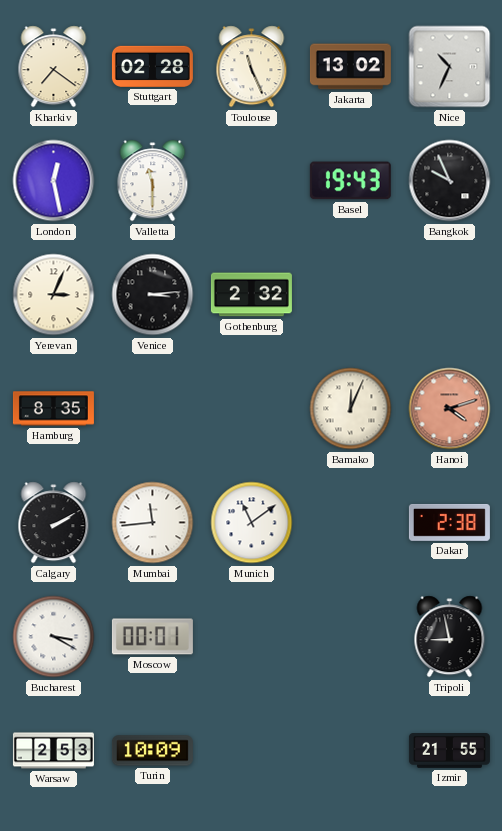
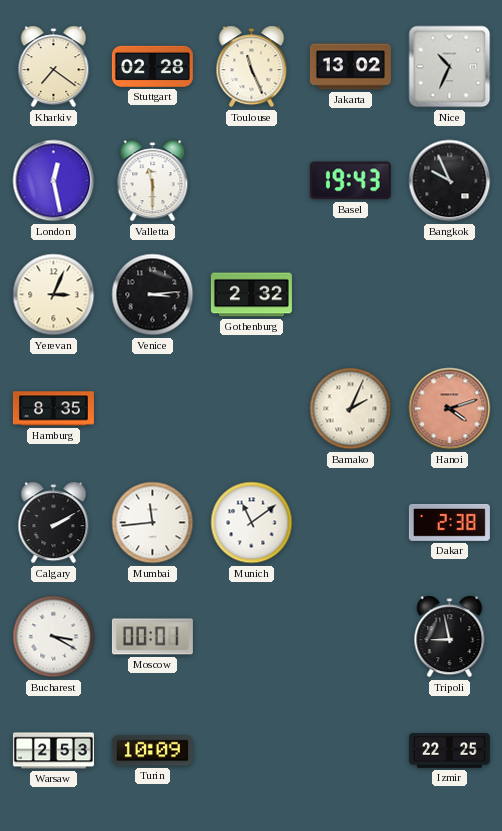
Bamako: 12:04 -> 2:04 (351, 409)
Izmir: 21:55 -> 22:25 (449, 751)
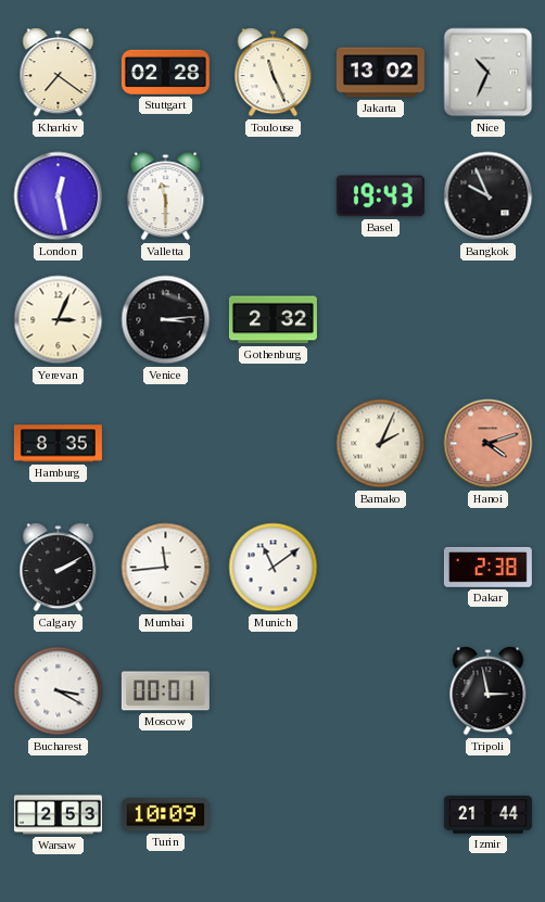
Tripoli: 8:58 -> 2:58 (489, 691)
Izmir: 22:25 -> 21:44 (487, 815)
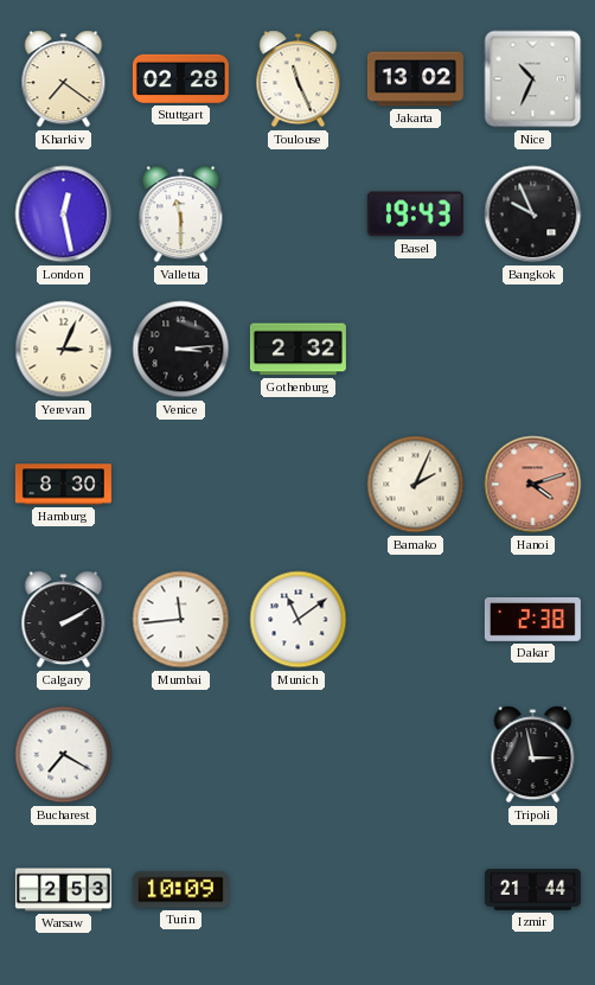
Hamburg: 8:35 -> 8:30 (63, 485)
Bucharest: 3:20 -> 7:20 (64, 755)
Moscow: 00:01 -> none (165, 691)
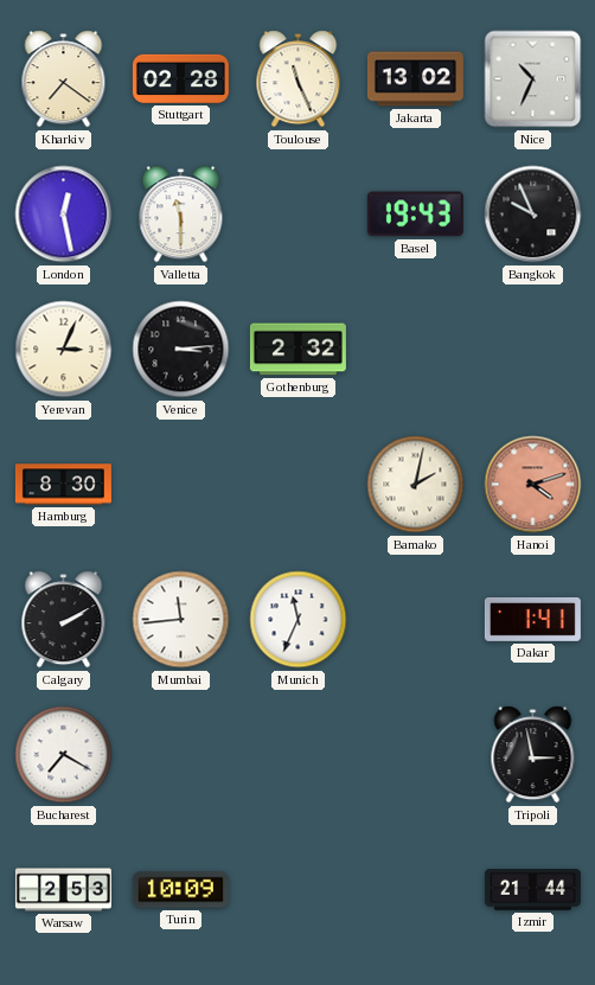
Bamako: 2:04 -> 2:02 (416, 485)
Munich: 11:09 -> 11:34 (299, 620)
Dakar: 2:38 -> 1:41 (532, 619)
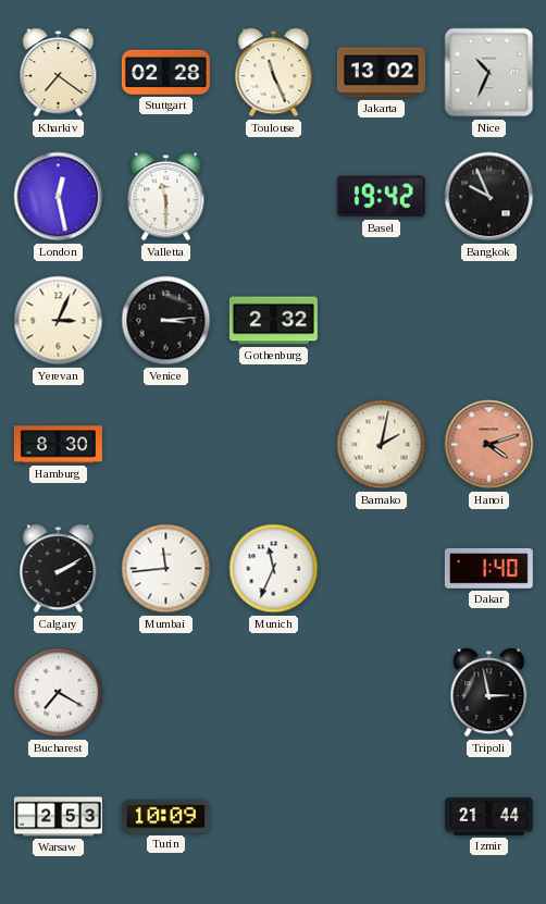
Basel: 19:43 -> 19:42 (381, 197)
Dakar: 1:41 -> 1:40 (488, 568)
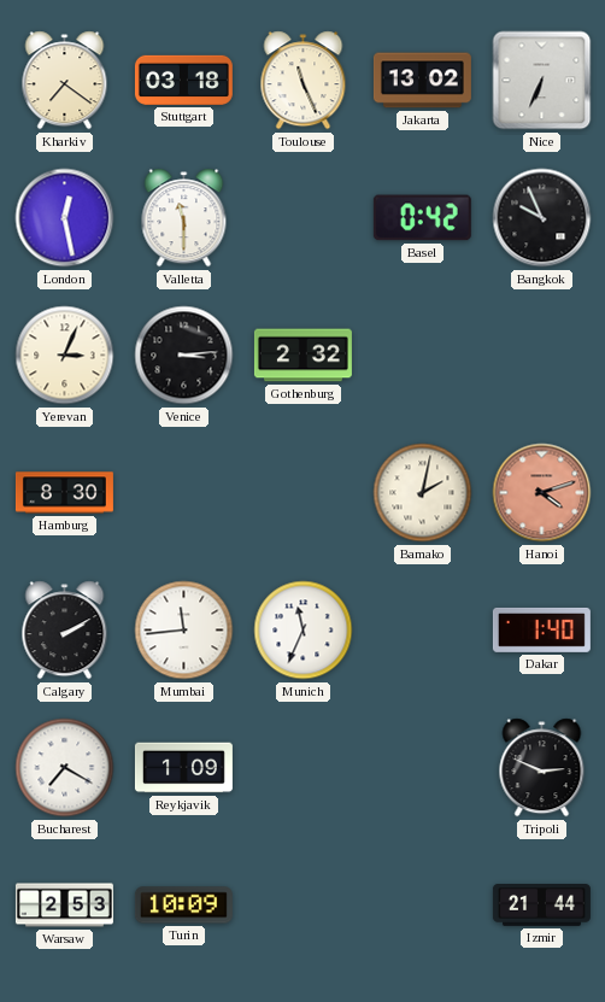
Stuttgart: 02:28 -> 03:18 (183, 80)
Nice: 10:34 -> 6:34 (542, 81)
Basel: 19:42 -> 0:42 (422, 218)
Reykjavik: none -> 1:09 (183, 768)
Tripoli: 2:58 -> 2:49 (542, 768)
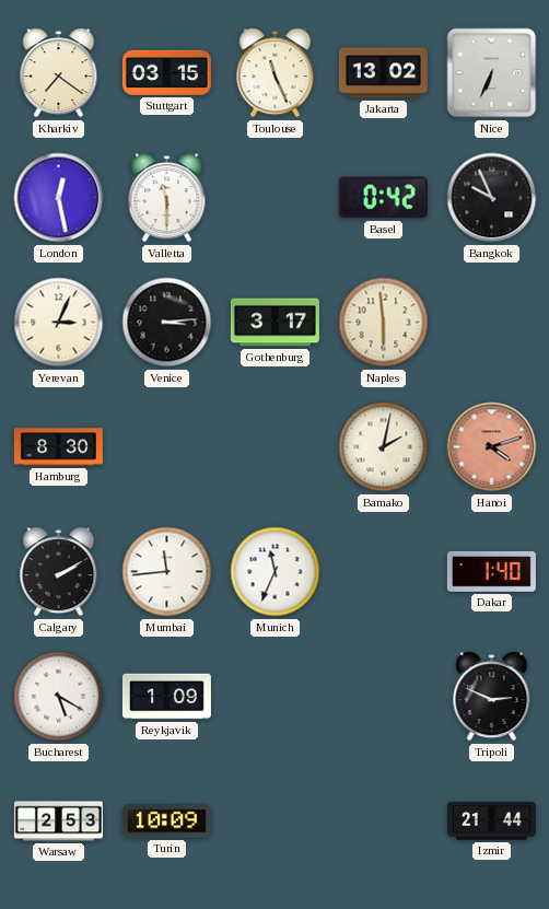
Stuttgart: 03:18 -> 03:15 (166, 72)
Gothenburg: 2:32 -> 3:17 (274, 323)
Naples: none -> 5:59 (384, 323)
Bucharest: 7:20 -> 5:20 (59, 697)
